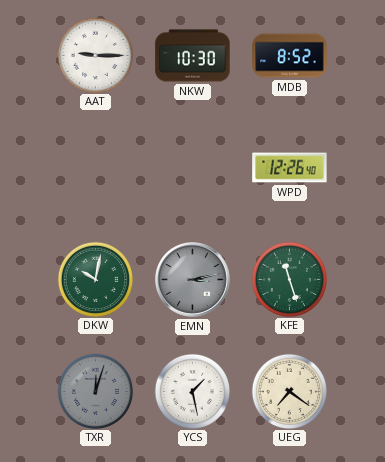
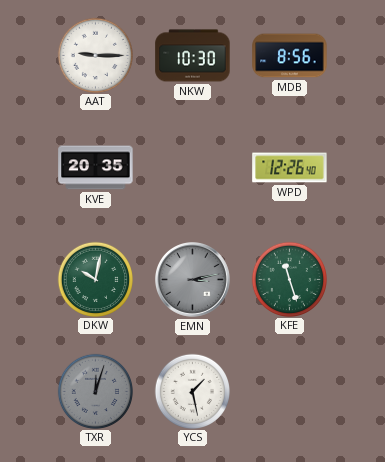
MDB: 8:52 -> 8:56 (290, 56)
KVE: none -> 20:35 (96, 168)
UEG: 7:21 -> none (289, 391)
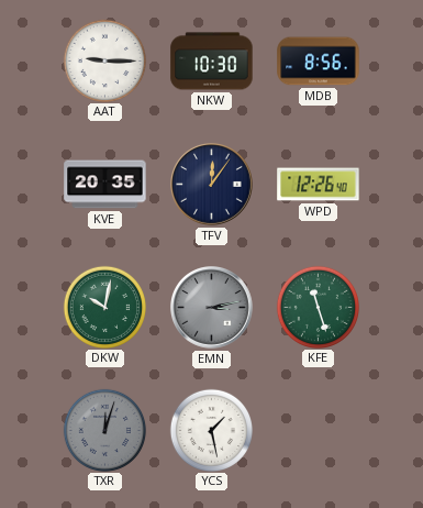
TFV: none -> 12:06 (212, 185)
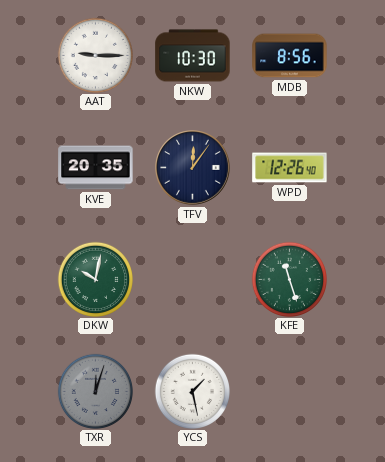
EMN: 3:13 -> none (212, 308)
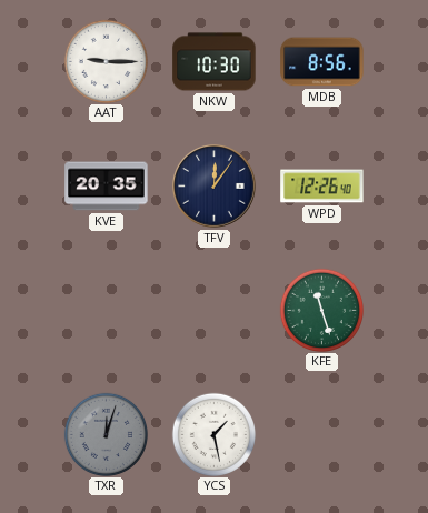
DKW: 10:02 -> none (95, 279)
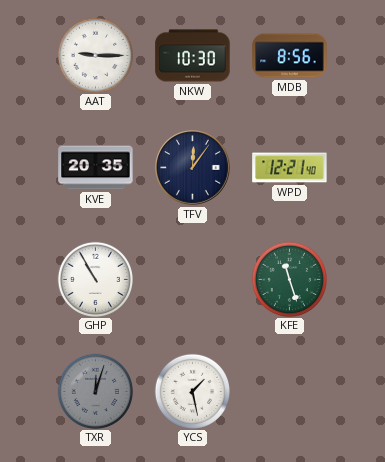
WPD: 12:26 -> 12:21 (290, 168)
GHP: none -> 10:55 (95, 279)
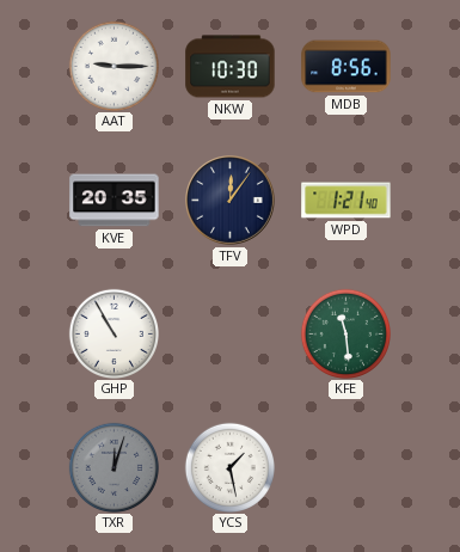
WPD: 12:21 -> 1:21 (346, 201)
KFE: 11:27 -> 11:29 (345, 333)
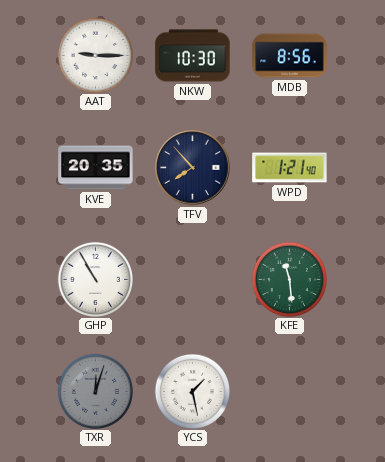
TFV: 12:06 -> 7:53 (193, 168)
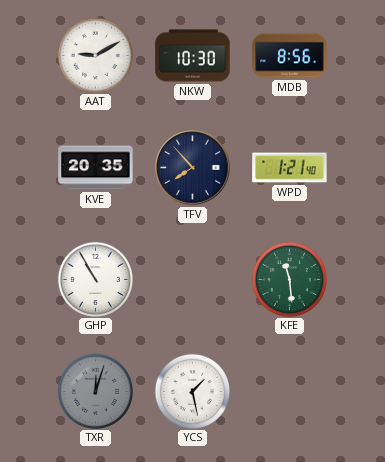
AAT: 9:15 -> 9:10 (95, 55)
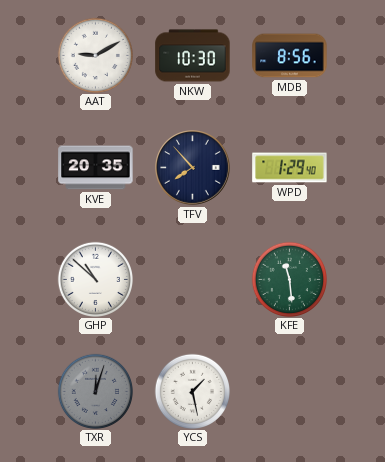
WPD: 1:21 -> 1:29 (290, 168)
GHP: 10:55 -> 10:52 (95, 279)
